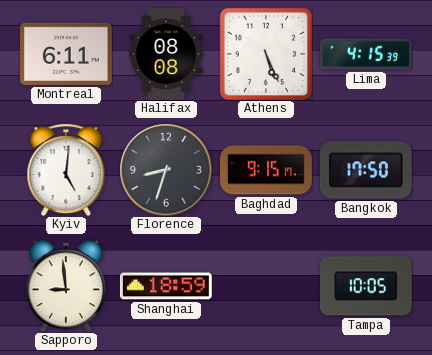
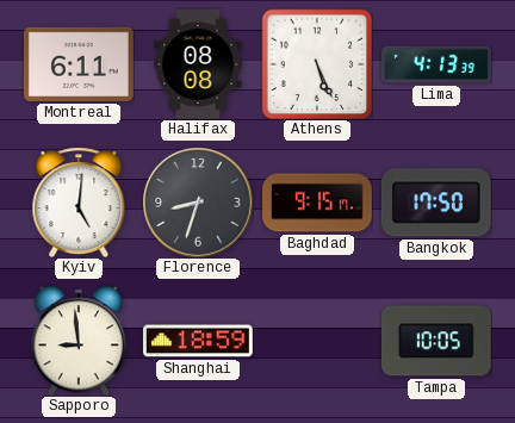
Lima: 4:15 -> 4:13 (438, 64)
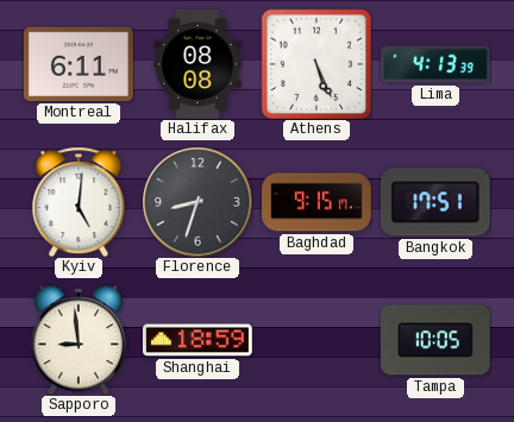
Bangkok: 17:50 -> 17:51 (435, 202)
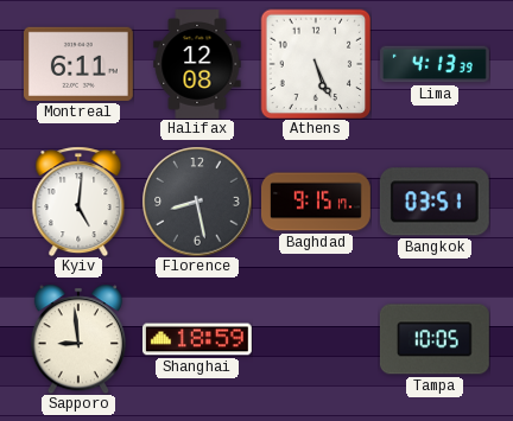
Halifax: 08:08 -> 12:08 (197, 65)
Florence: 8:33 -> 8:28 (197, 202)
Bangkok: 17:51 -> 03:51 (435, 202)
